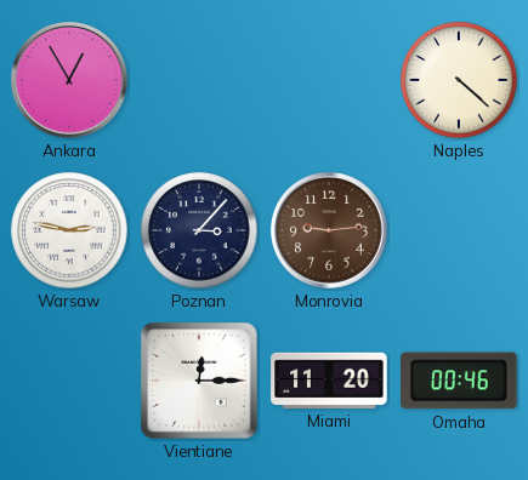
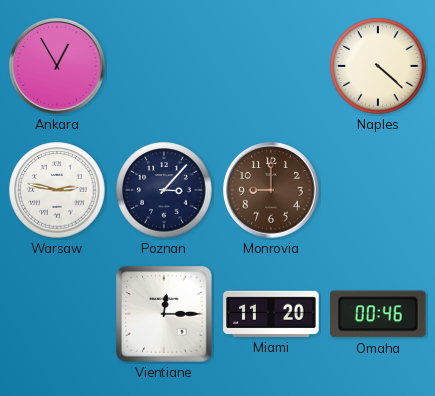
Monrovia: 9:14 -> 9:00 (271, 190)
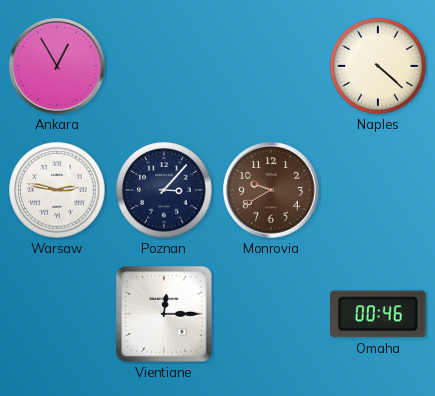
Monrovia: 9:00 -> 9:40 (271, 190)
Miami: 11:20 -> none (271, 314)
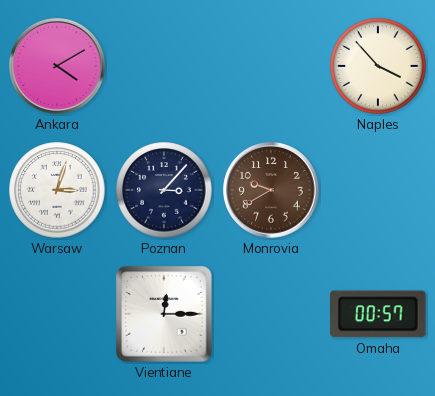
Ankara: 12:55 -> 4:10 (57, 66)
Naples: 4:22 -> 3:53 (378, 66)
Warsaw: 2:47 -> 3:03 (57, 190)
Omaha: 00:46 -> 00:57 (379, 314)
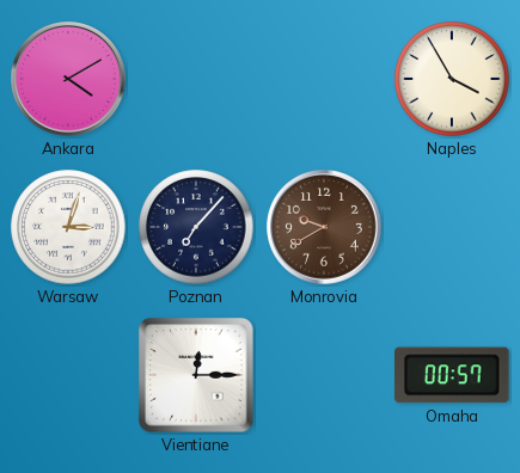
Naples: 3:53 -> 3:55 (452, 79)
Poznan: 3:07 -> 7:07 (196, 227)
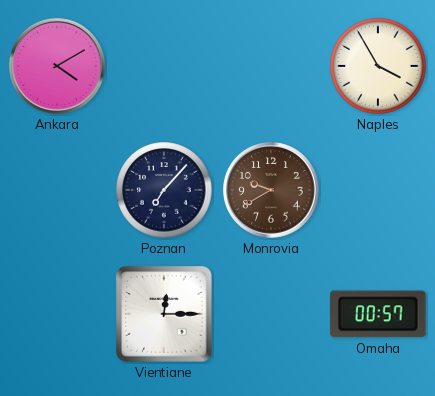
Warsaw: 3:03 -> none (68, 227)
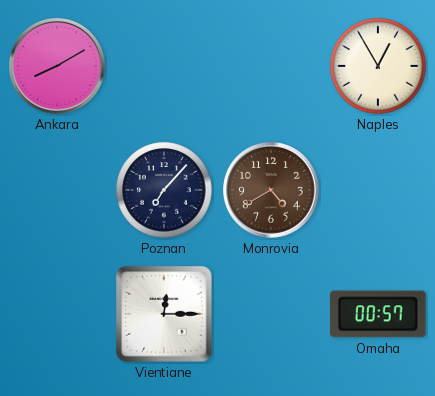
Ankara: 4:10 -> 8:10 (57, 66)
Naples: 3:55 -> 12:55 (378, 66)
Monrovia: 9:40 -> 4:40 (271, 190)
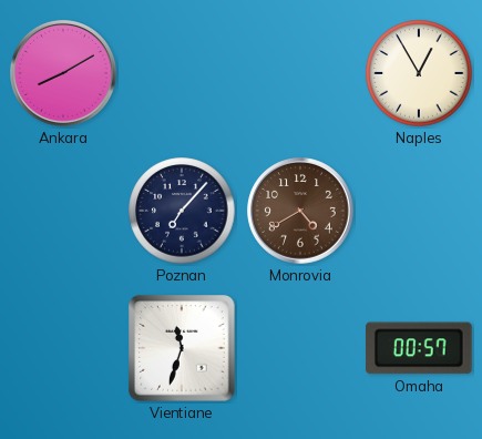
Vientiane: 12:15 -> 11:33 (182, 348)
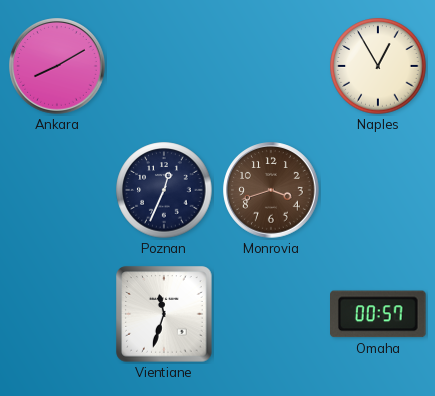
Poznan: 7:07 -> 12:34 (164, 190)
Monrovia: 4:40 -> 3:42 (271, 190)
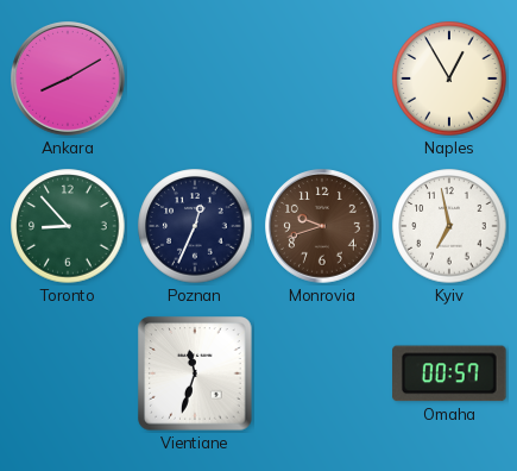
Toronto: none -> 8:53 (68, 226)
Monrovia: 3:42 -> 9:42 (322, 226)
Kyiv: none -> 6:58 (449, 226)
